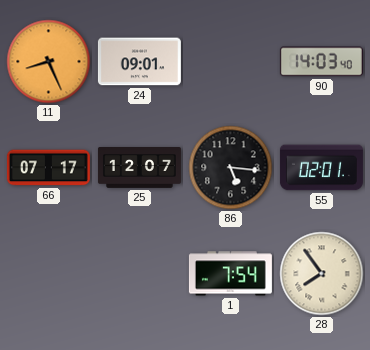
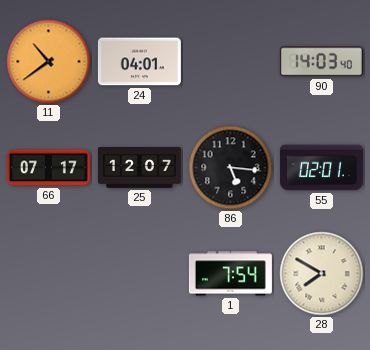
11: 8:26 -> 10:39 (49, 62)
24: 09:01 -> 04:01 (139, 62)
28: 7:54 -> 7:50 (322, 274)
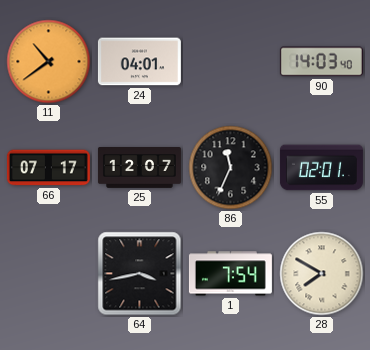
86: 5:16 -> 11:34 (231, 168)
64: none -> 3:43 (140, 274)
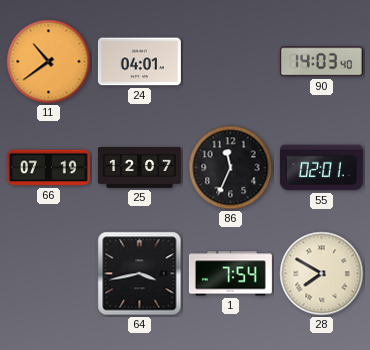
66: 07:17 -> 07:19 (48, 168)
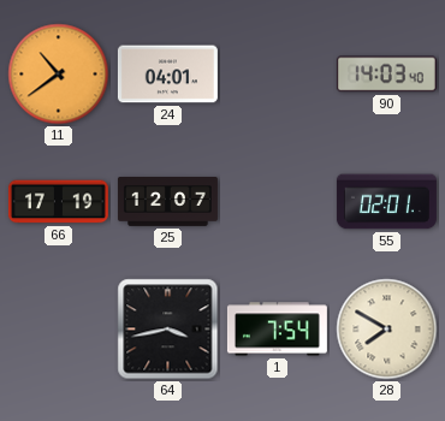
66: 07:19 -> 17:19 (58, 202)
86: 11:34 -> none (231, 168)
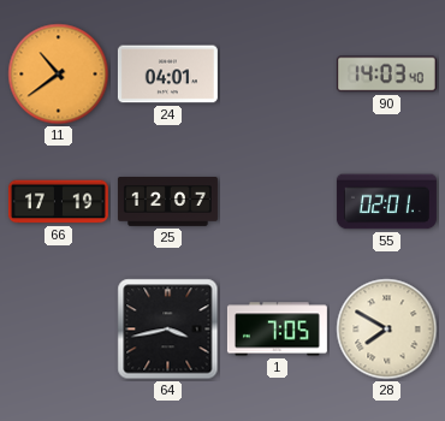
1: 7:54 -> 7:05 (277, 330)
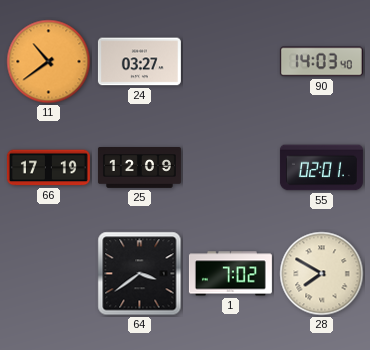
24: 04:01 -> 03:27 (139, 62)
25: 12:07 -> 12:09 (139, 168)
64: 3:43 -> 3:39 (140, 274)
1: 7:05 -> 7:02 (230, 274)
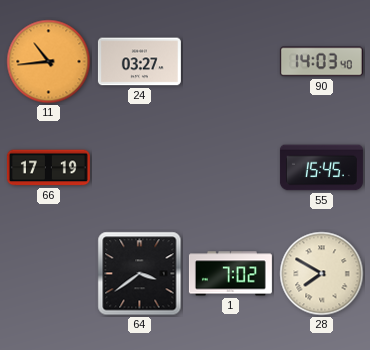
11: 10:39 -> 10:44 (49, 62)
25: 12:09 -> none (139, 168)
55: 02:01 -> 15:45 (321, 168)
